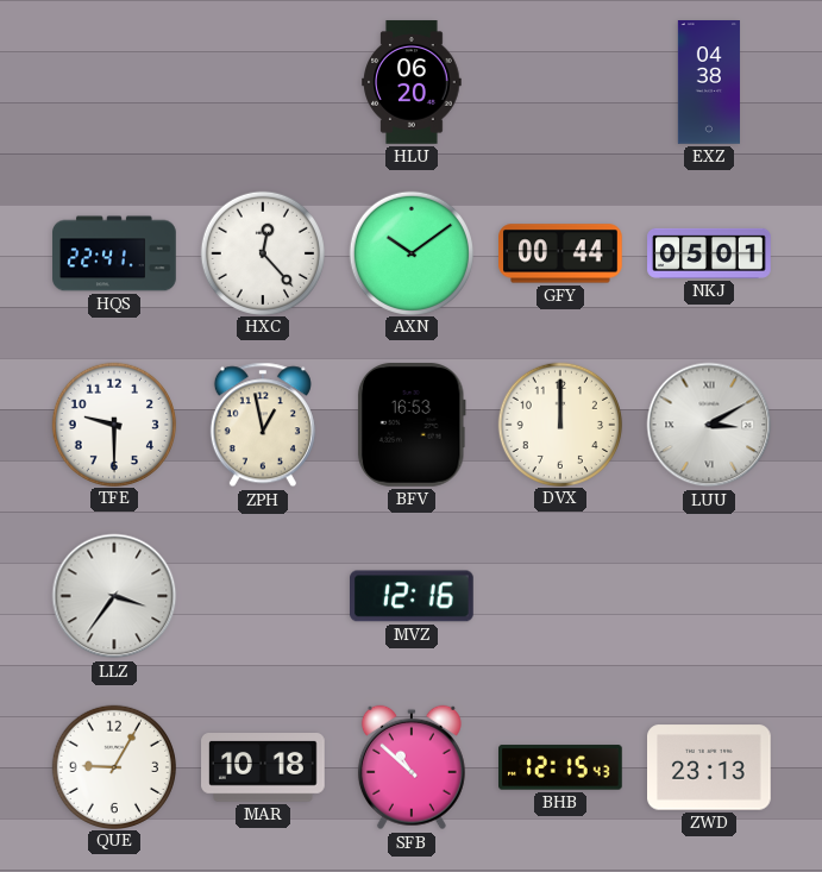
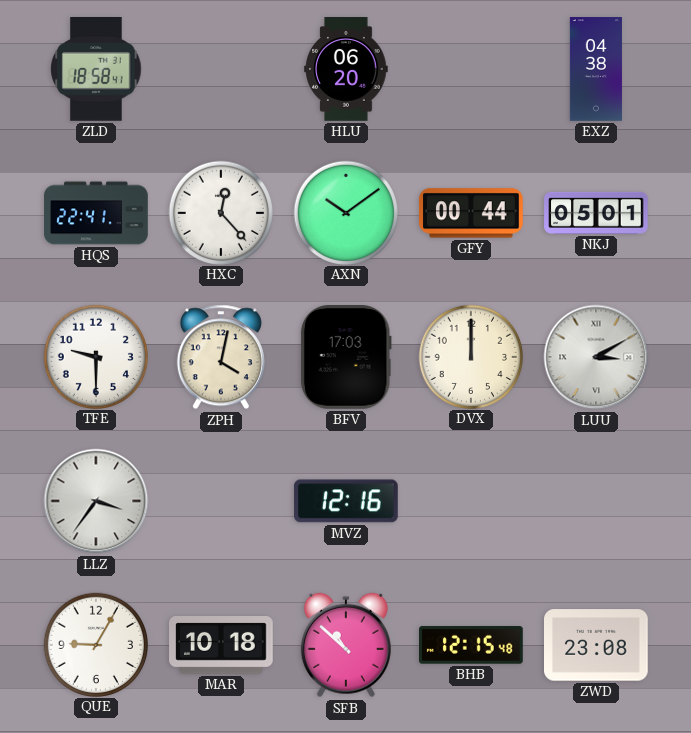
ZLD: none -> 18:58 (96, 70)
ZPH: 12:58 -> 4:02 (221, 357)
BFV: 16:53 -> 17:03 (346, 358)
BHB: 12:15:43 -> 12:15:48 (472, 645)
ZWD: 23:13 -> 23:08 (597, 645)
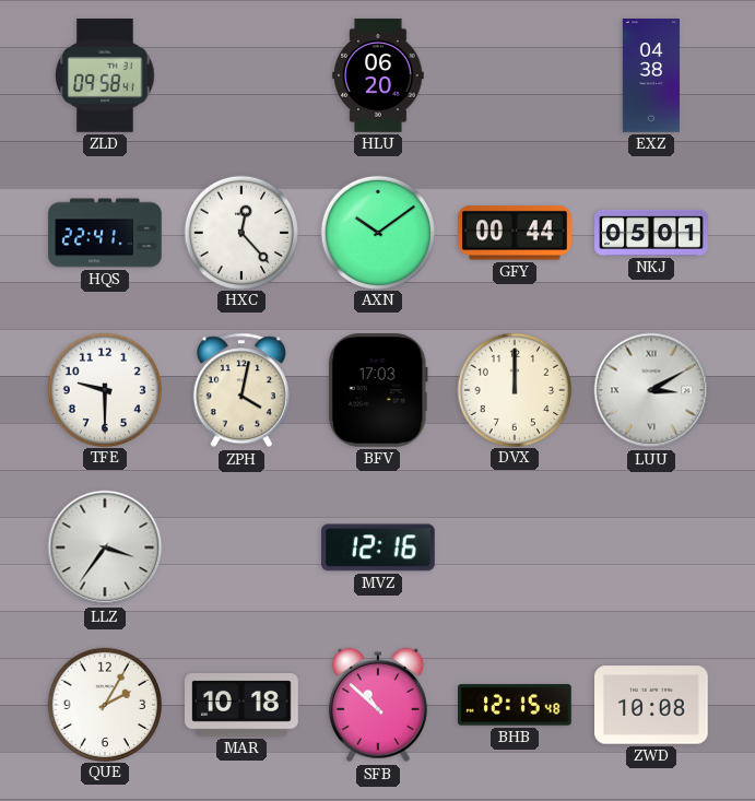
ZLD: 18:58 -> 09:58 (105, 76)
QUE: 9:05 -> 2:05 (104, 704)
ZWD: 23:08 -> 10:08 (652, 705)
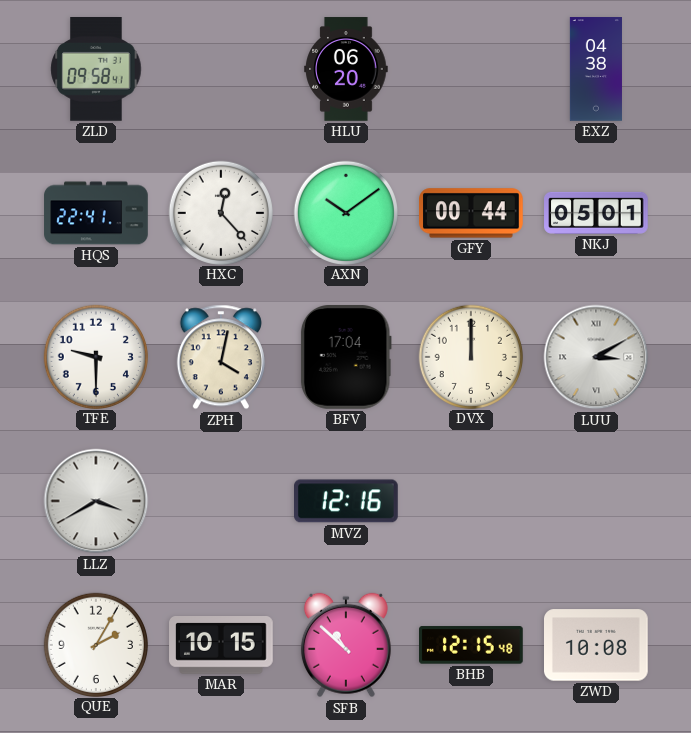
BFV: 17:03 -> 17:04 (346, 358)
LLZ: 3:36 -> 3:40 (96, 501)
MAR: 10:18 -> 10:15 (221, 646)
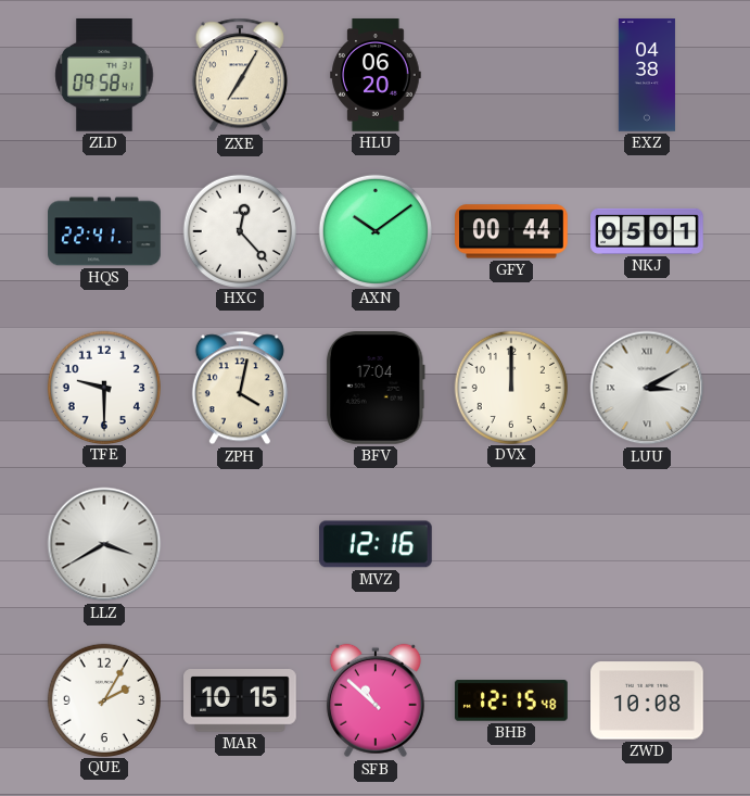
ZXE: none -> 7:05 (240, 75)
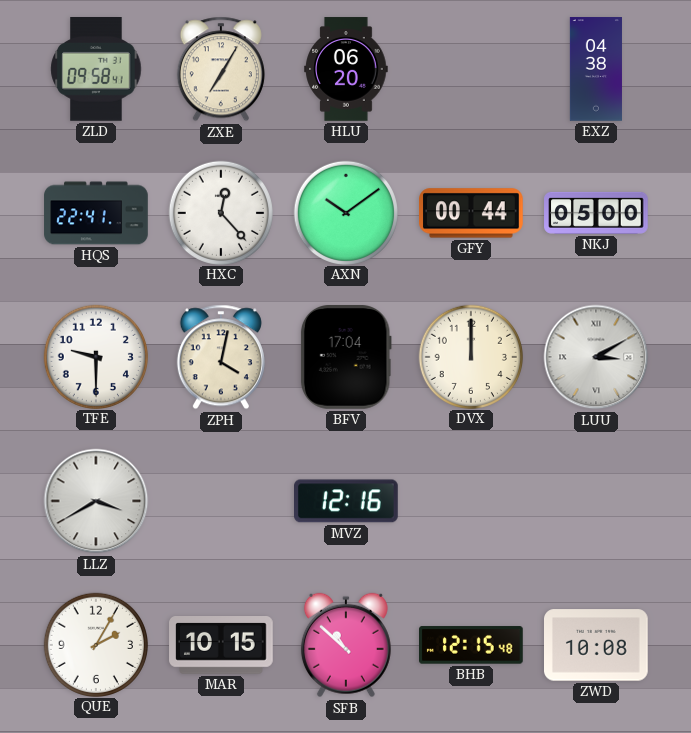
NKJ: 05:01 -> 05:00 (596, 213)
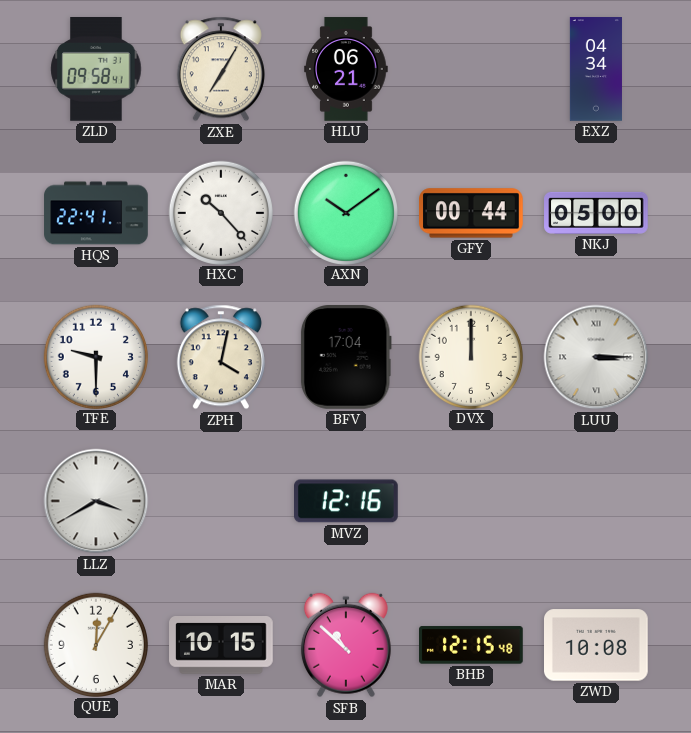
HLU: 06:20 -> 06:21 (346, 69)
EXZ: 04:38 -> 04:34 (596, 69)
HXC: 12:23 -> 10:23 (220, 212)
LUU: 3:10 -> 3:15 (596, 357)
QUE: 2:05 -> 12:05 (95, 644)
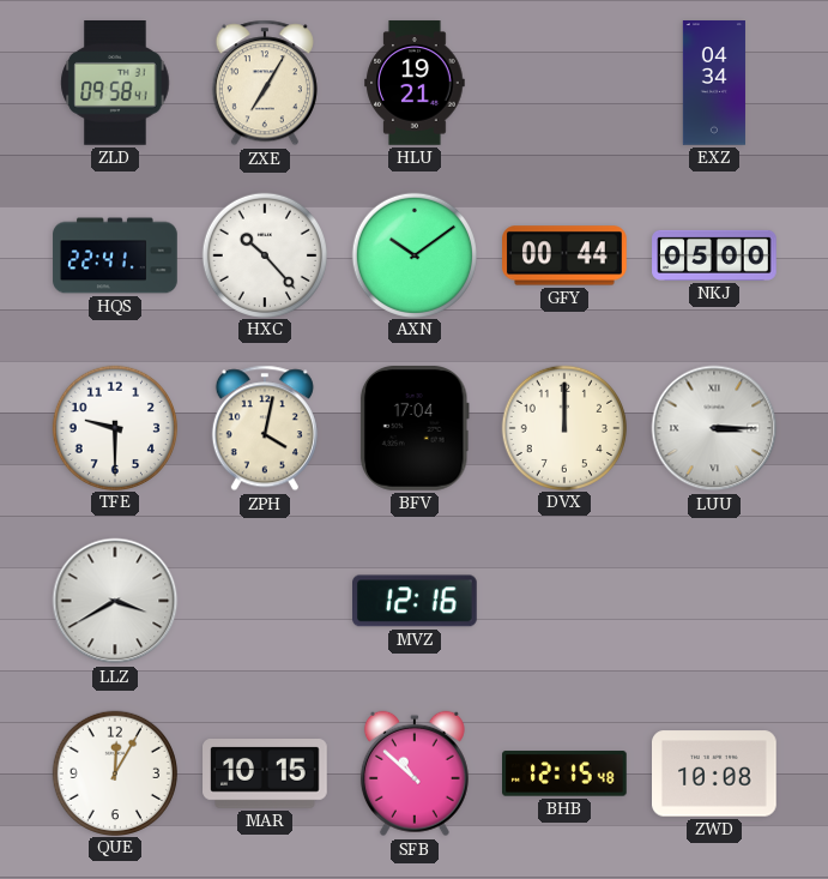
HLU: 06:21 -> 19:21 (415, 83)
